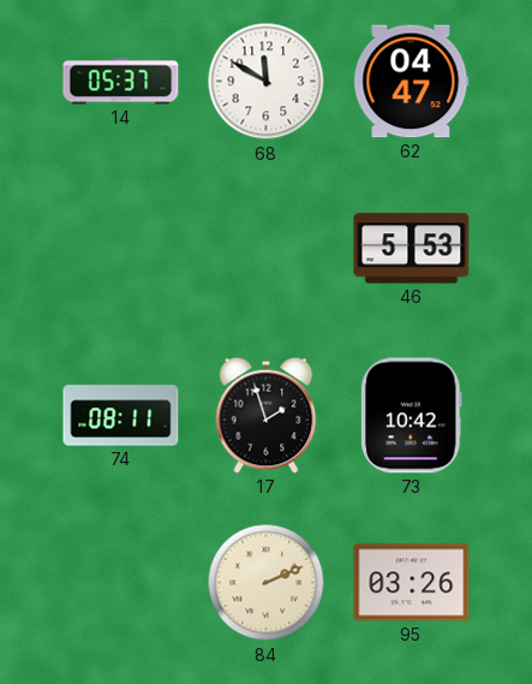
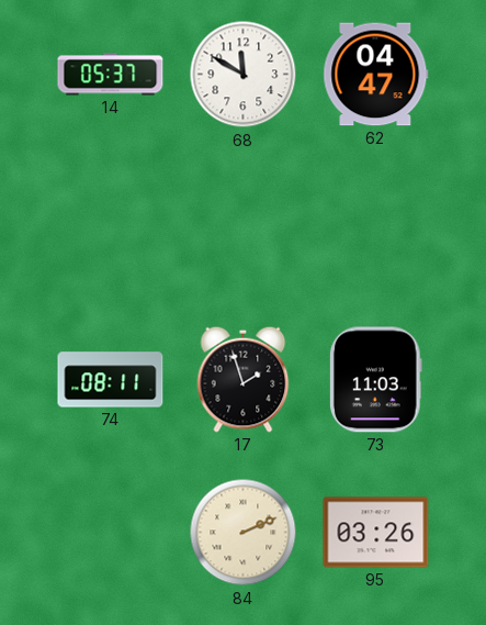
46: 5:53 -> none (412, 249)
73: 10:42 -> 11:03 (375, 380)
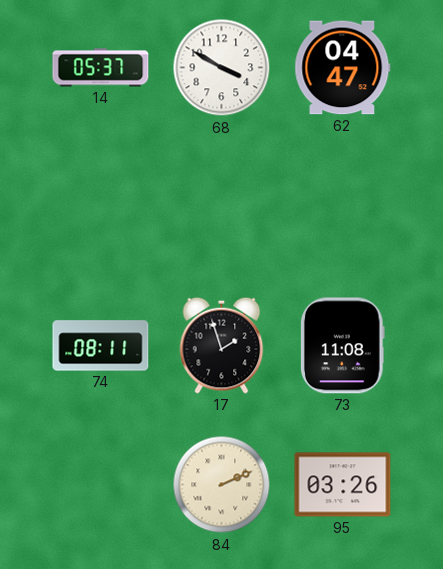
68: 11:50 -> 3:50 (222, 68)
73: 11:03 -> 11:08 (342, 346)
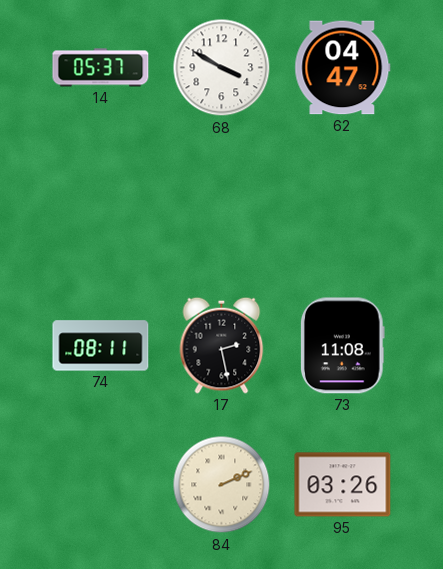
17: 1:57 -> 2:28 (222, 345)
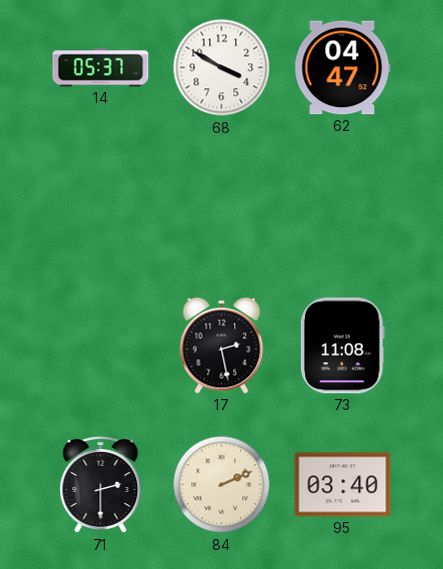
74: 08:11 -> none (101, 346)
71: none -> 2:30 (101, 485)
95: 03:26 -> 03:40 (343, 485)
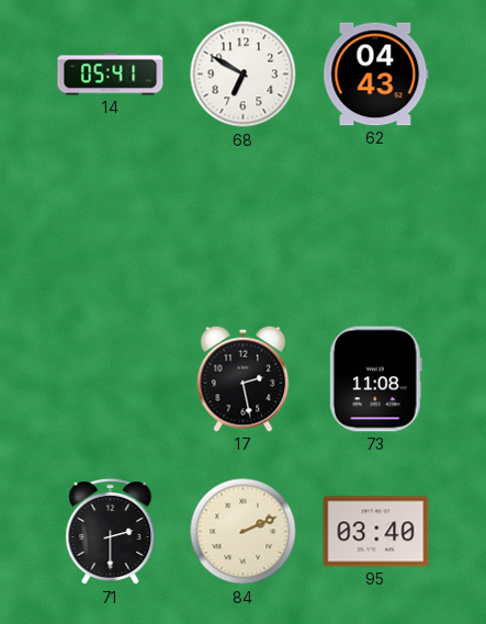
14: 05:37 -> 05:41 (111, 75)
68: 3:50 -> 6:50 (244, 75)
62: 04:47 -> 04:43 (376, 75)
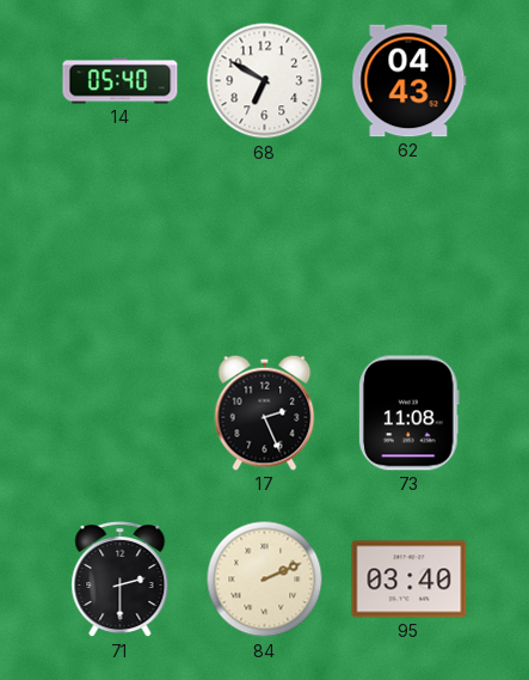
14: 05:41 -> 05:40 (121, 81)
17: 2:28 -> 2:26 (265, 412)
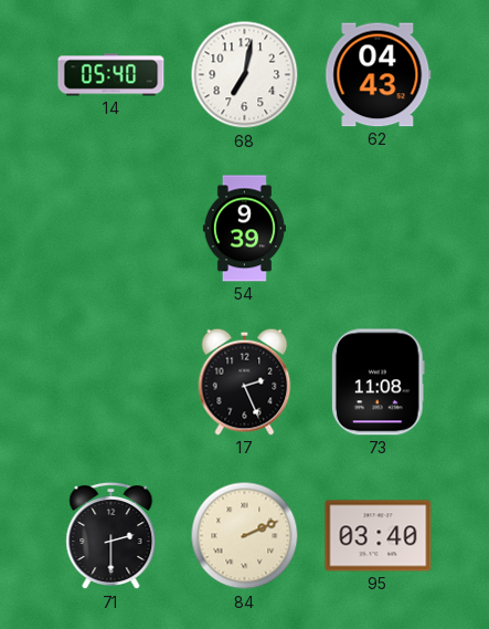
68: 6:50 -> 7:02 (245, 75)
54: none -> 9:39 (244, 229)
